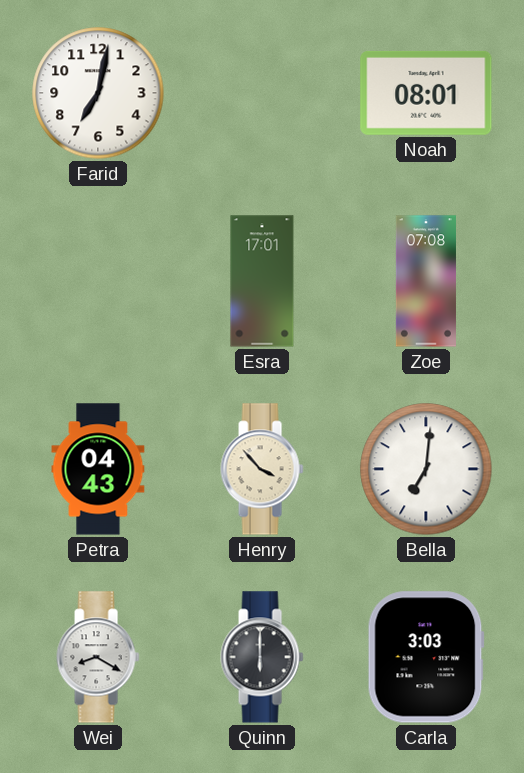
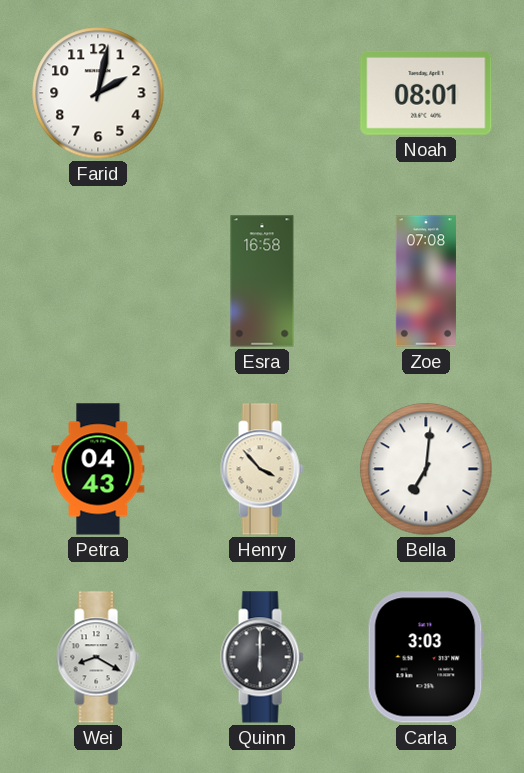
Farid: 7:02 -> 2:02 (98, 93)
Esra: 17:01 -> 16:58 (262, 281)
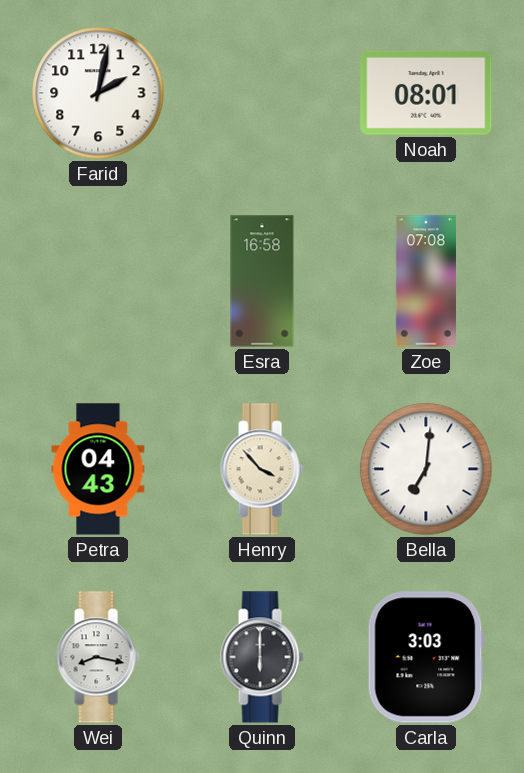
Wei: 8:20 -> 8:17 (98, 657)
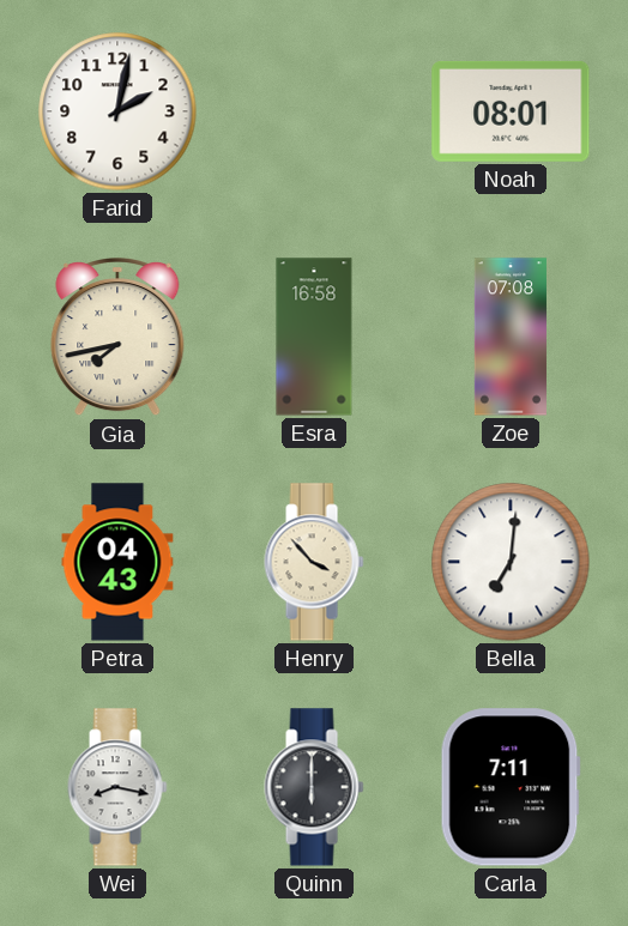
Gia: none -> 7:43 (117, 338)
Carla: 3:03 -> 7:11 (511, 787)
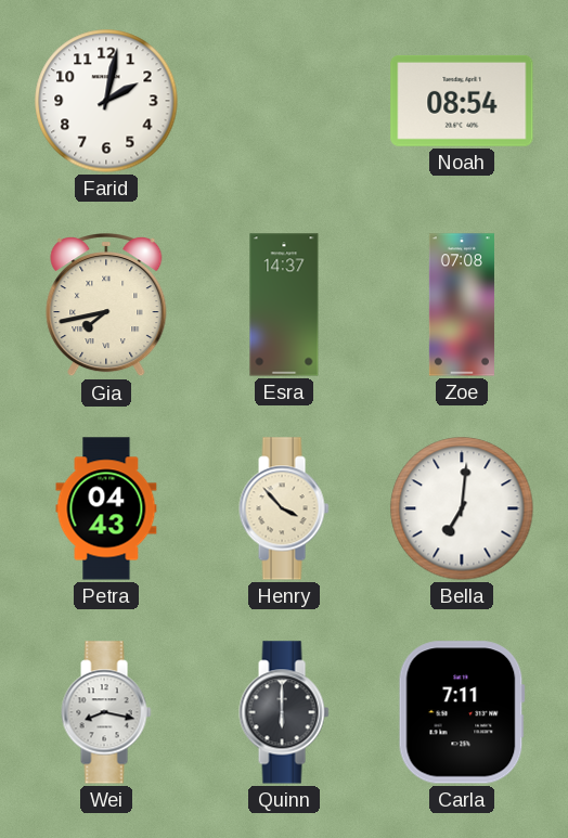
Noah: 08:01 -> 08:54 (462, 101)
Esra: 16:58 -> 14:37 (284, 305)
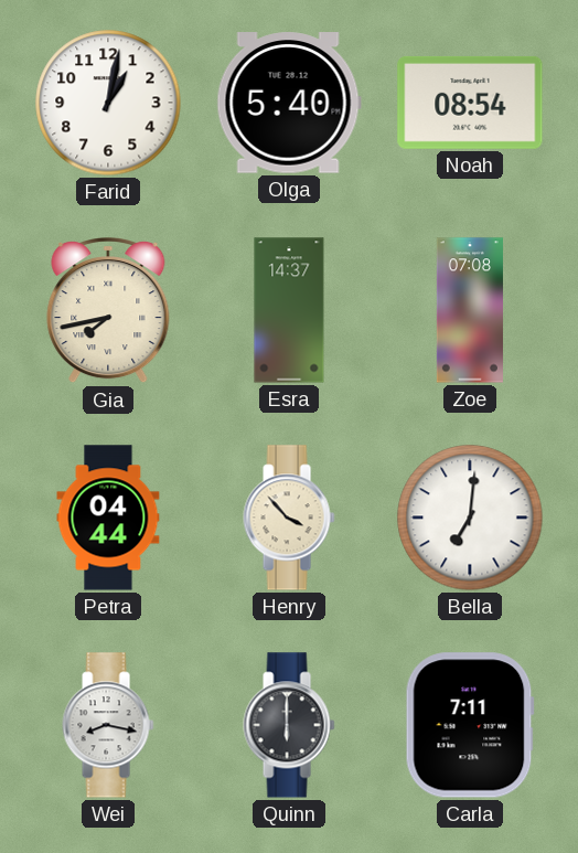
Farid: 2:02 -> 1:02 (108, 103)
Olga: none -> 5:40 (289, 103)
Petra: 04:43 -> 04:44 (108, 518)
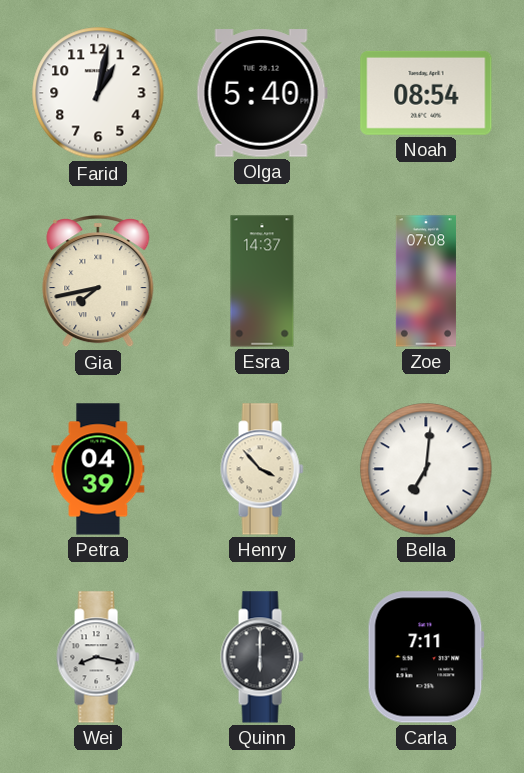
Petra: 04:44 -> 04:39 (98, 469)
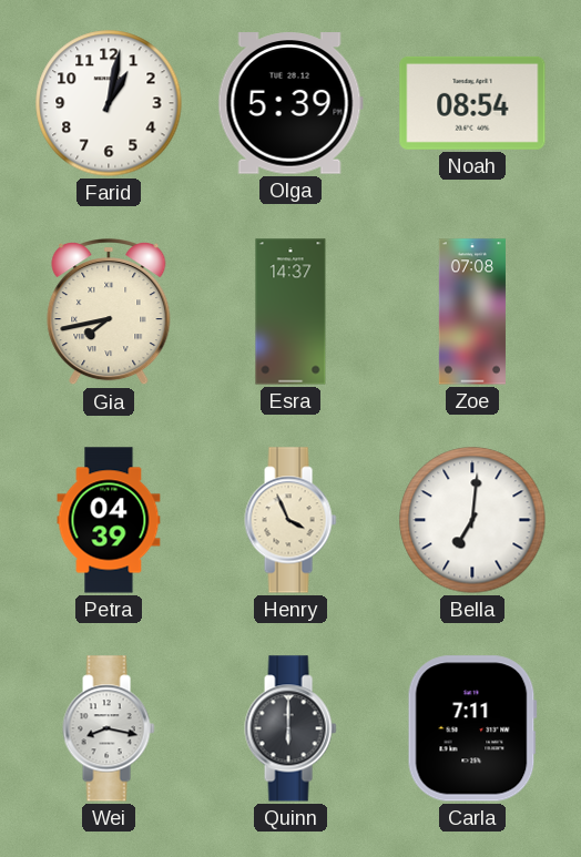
Olga: 5:40 -> 5:39 (290, 103)
Henry: 3:53 -> 3:56 (290, 520)
